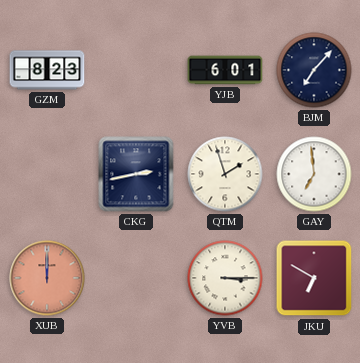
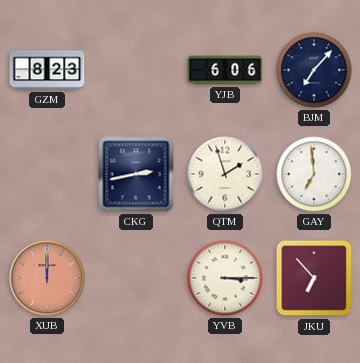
YJB: 6:01 -> 6:06 (225, 70)
JKU: 6:50 -> 6:53 (314, 278)
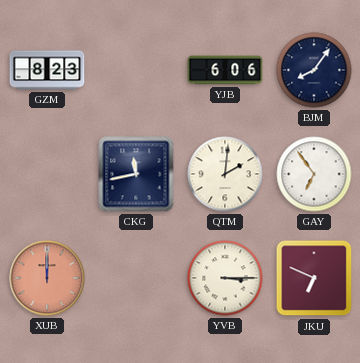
BJM: 7:07 -> 8:06 (314, 70)
CKG: 2:43 -> 11:43 (136, 174)
QTM: 1:57 -> 2:01 (225, 174)
GAY: 6:59 -> 6:54 (314, 174)
JKU: 6:53 -> 6:49 (314, 278)
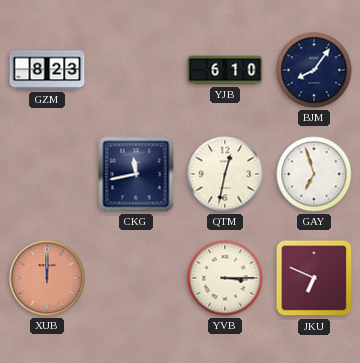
YJB: 6:06 -> 6:10 (225, 70)
QTM: 2:01 -> 12:32 (225, 174)
GAY: 6:54 -> 6:57 (314, 174)
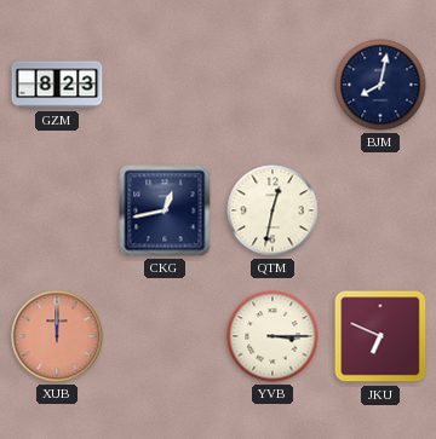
YJB: 6:10 -> none (225, 70)
BJM: 8:06 -> 8:02 (380, 85)
CKG: 11:43 -> 12:43 (165, 210)
GAY: 6:57 -> none (314, 174)
